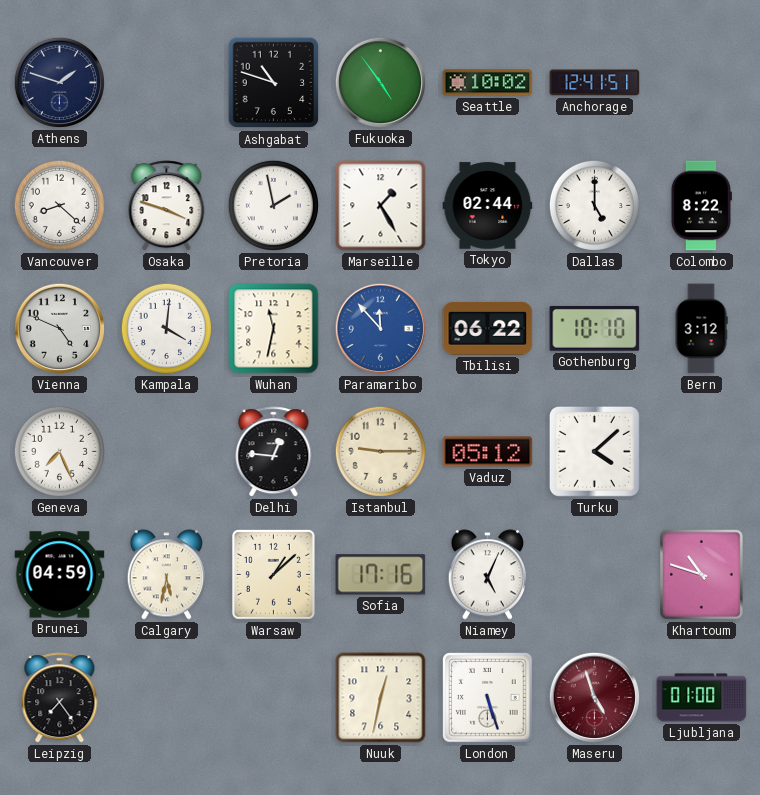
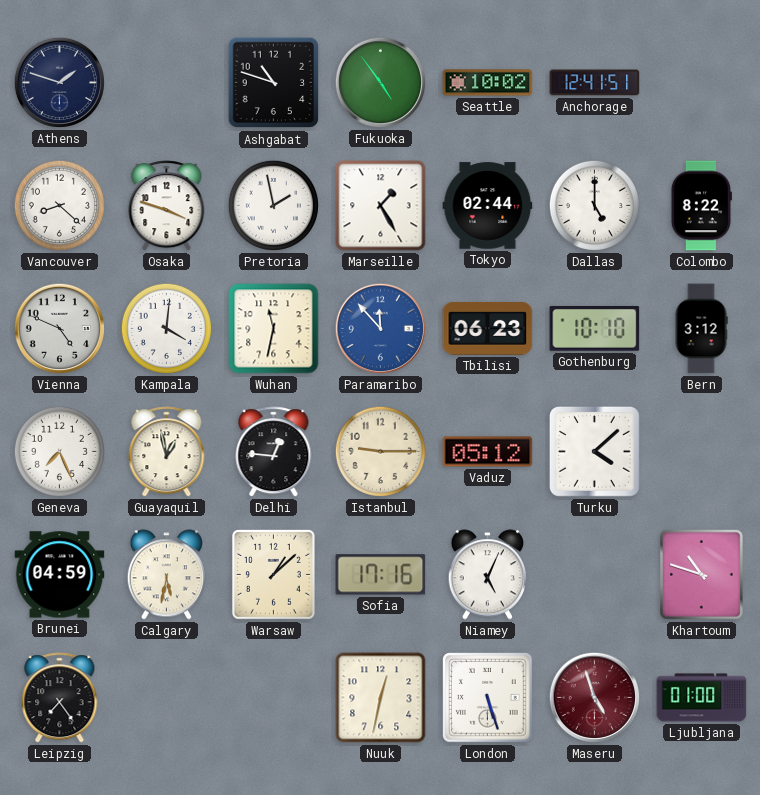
Tbilisi: 06:22 -> 06:23 (488, 328)
Guayaquil: none -> 12:58 (167, 452)
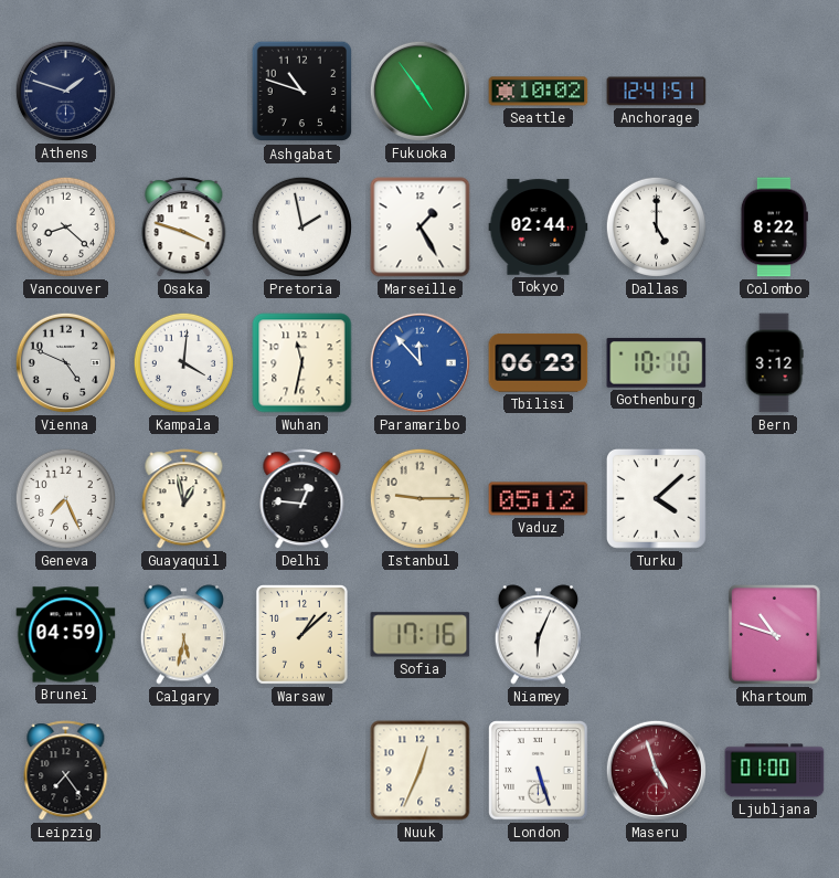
Niamey: 5:04 -> 6:04 (538, 635)
Nuuk: 12:32 -> 12:34 (421, 771)
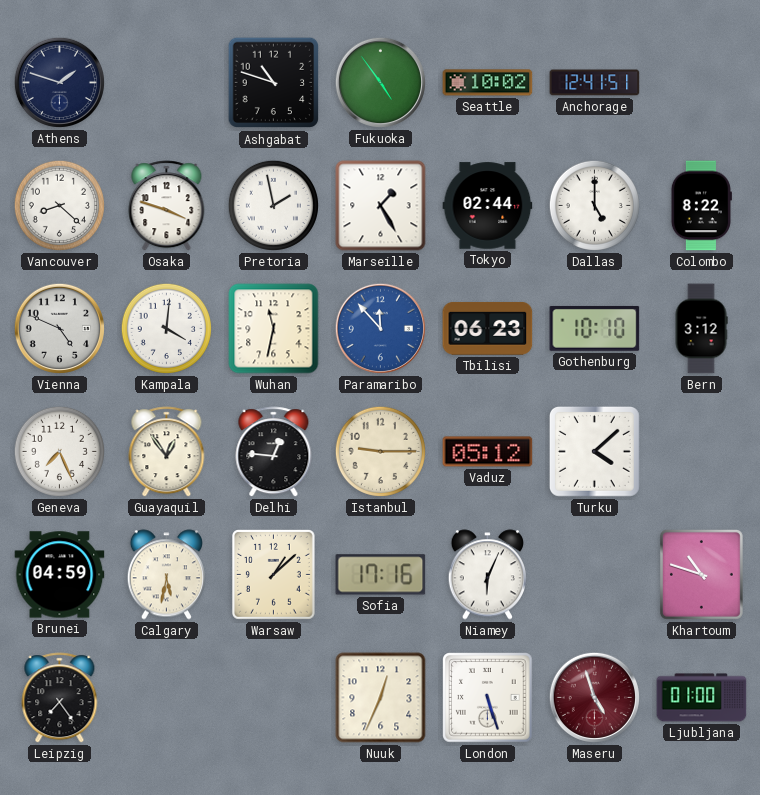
Guayaquil: 12:58 -> 12:54 (167, 452)
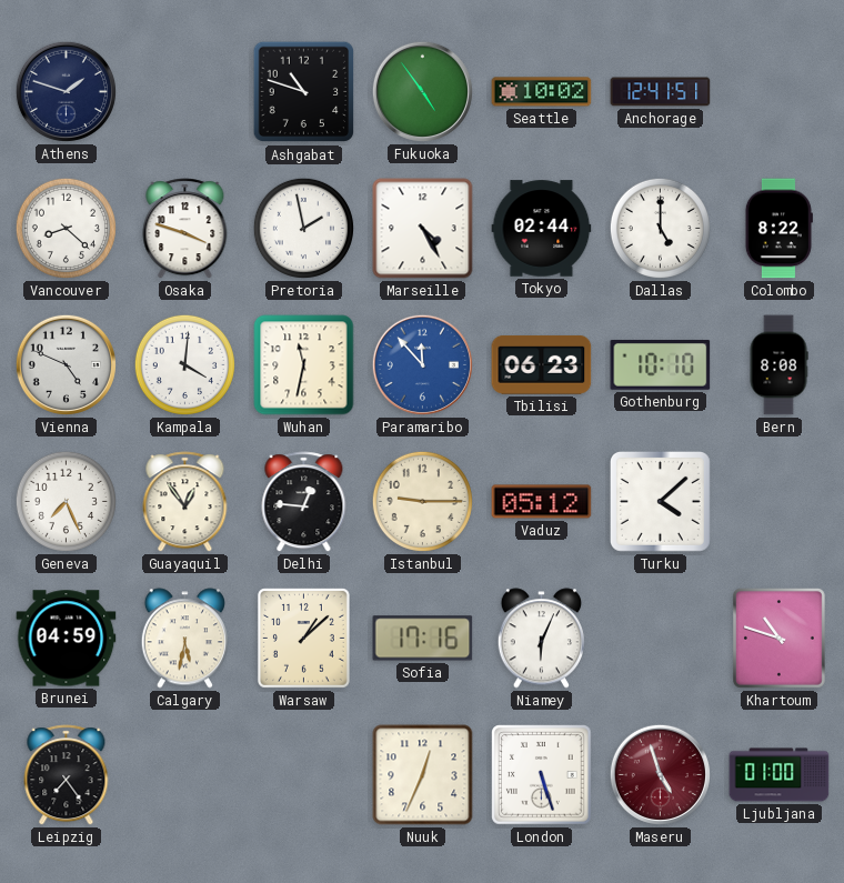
Marseille: 1:25 -> 4:25 (423, 229)
Bern: 3:12 -> 8:08 (778, 365)
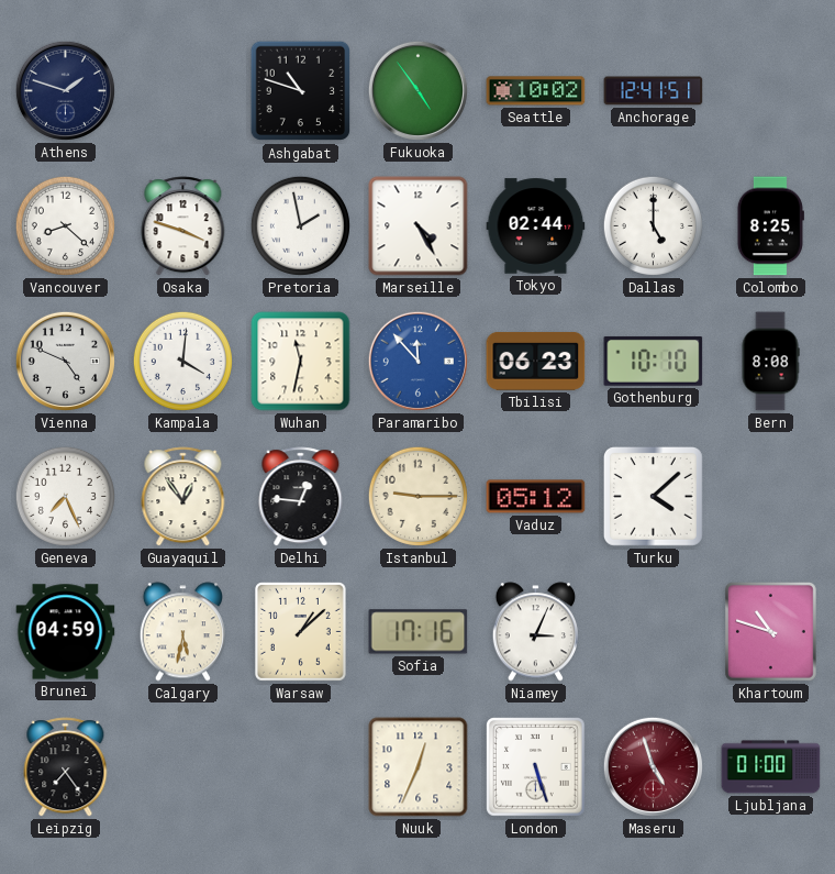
Colombo: 8:22 -> 8:25 (770, 226)
Niamey: 6:04 -> 3:04 (535, 632)
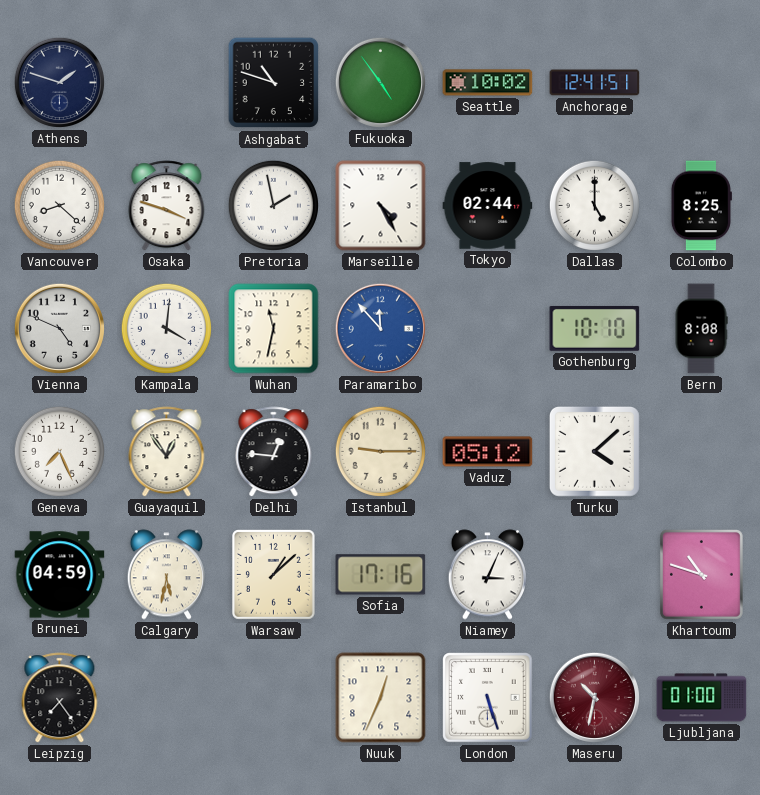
Tbilisi: 06:23 -> none (536, 361)
Maseru: 4:57 -> 10:32 (594, 697)
